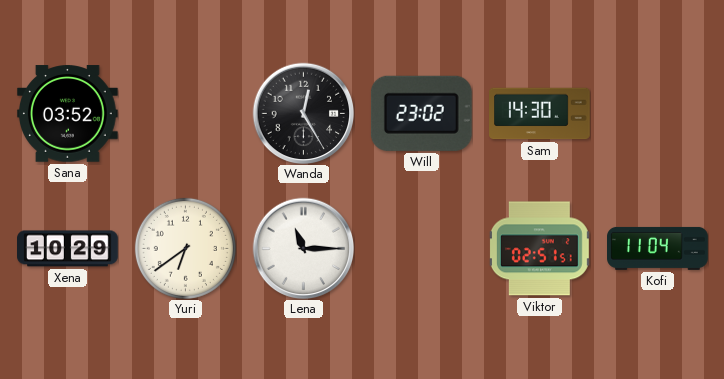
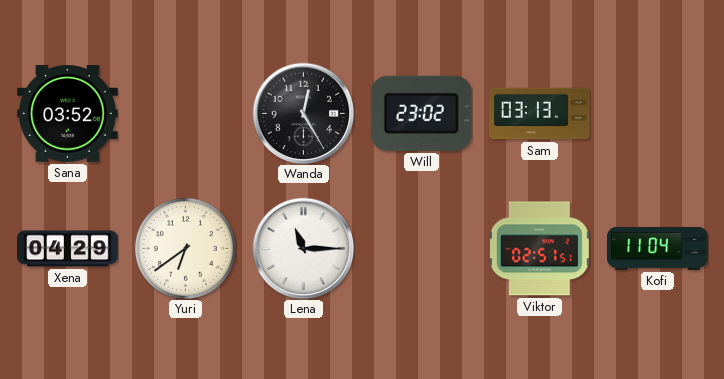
Sam: 14:30 -> 03:13 (540, 114)
Xena: 10:29 -> 04:29 (68, 249)
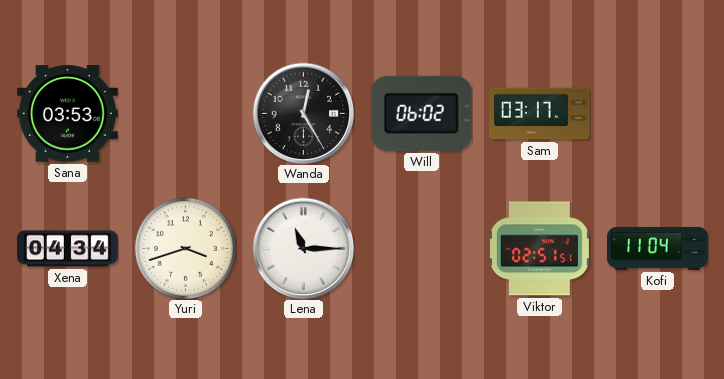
Sana: 03:52 -> 03:53 (67, 114)
Will: 23:02 -> 06:02 (421, 113)
Sam: 03:13 -> 03:17 (540, 114)
Xena: 04:29 -> 04:34 (68, 249)
Yuri: 6:39 -> 3:42 (185, 248)
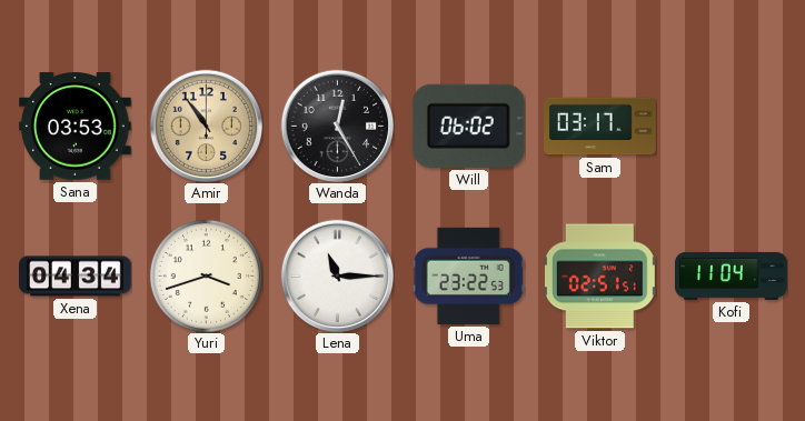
Amir: none -> 10:54 (206, 126)
Uma: none -> 23:22 (468, 275)
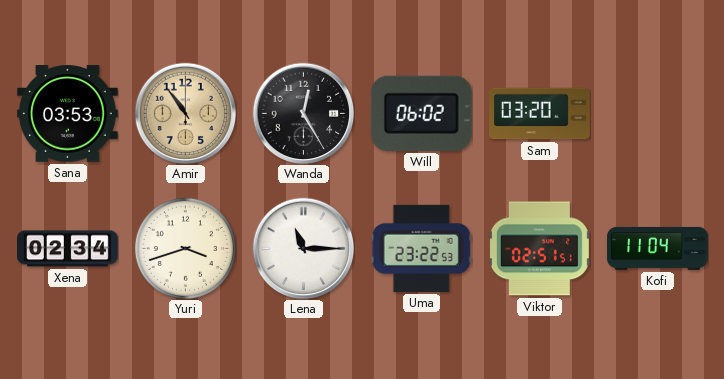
Sam: 03:17 -> 03:20 (540, 114)
Xena: 04:34 -> 02:34 (68, 249)
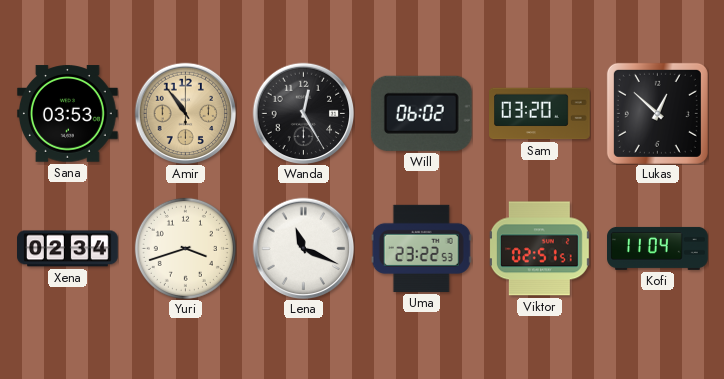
Lukas: none -> 12:52 (657, 113)
Lena: 11:15 -> 11:19 (303, 248)
